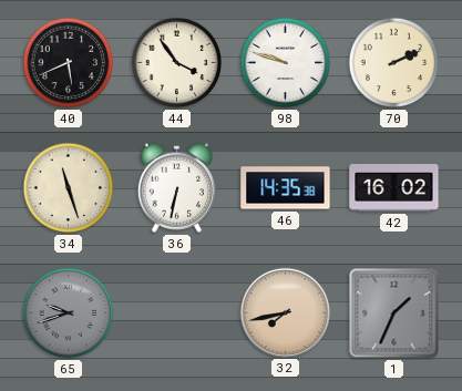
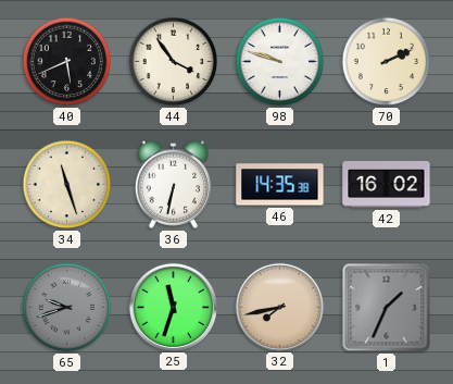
25: none -> 11:33 (173, 307)
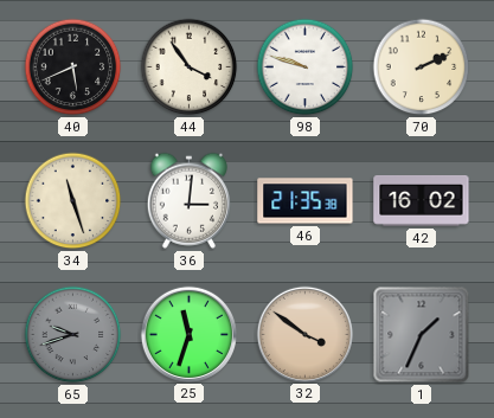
36: 6:32 -> 3:01 (188, 200)
46: 14:35 -> 21:35 (306, 201)
32: 7:43 -> 3:51 (304, 334)
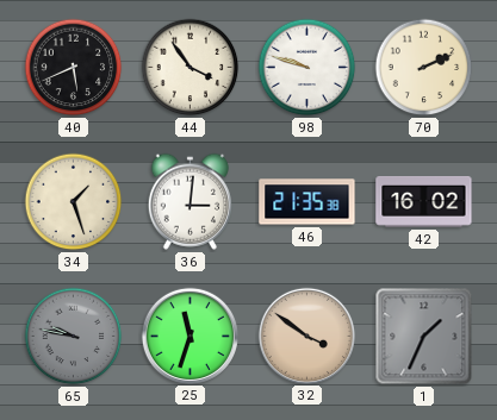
34: 11:27 -> 1:27 (74, 202)
65: 9:42 -> 9:47 (74, 337)
